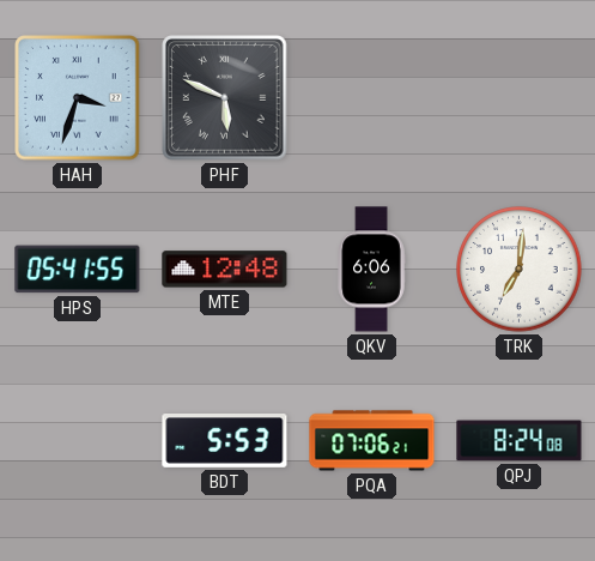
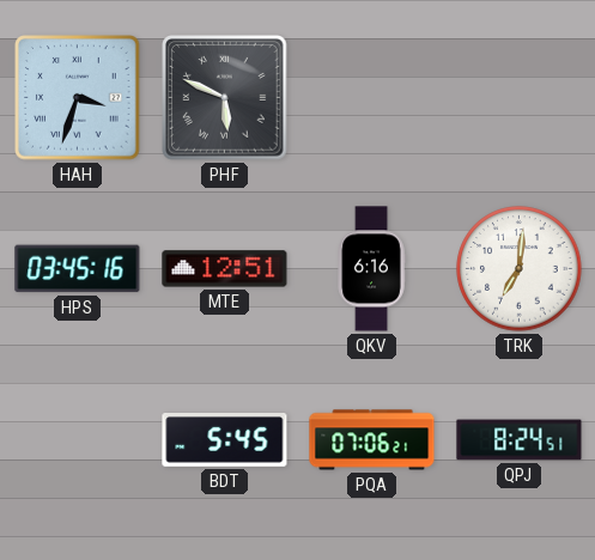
HPS: 05:41 -> 03:45 (78, 269)
MTE: 12:48 -> 12:51 (225, 269)
QKV: 6:06 -> 6:16 (371, 269)
BDT: 5:53 -> 5:45 (225, 440)
QPJ: 8:24:08 -> 8:24:51 (520, 440)
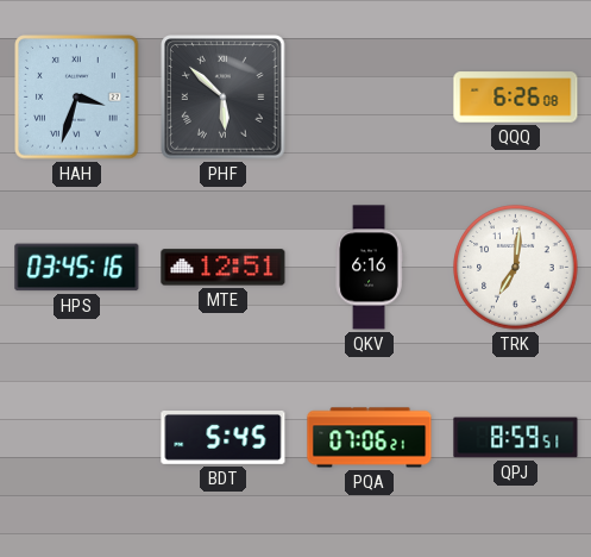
PHF: 5:49 -> 5:52 (224, 98)
QQQ: none -> 6:26 (516, 98)
QPJ: 8:24 -> 8:59 (516, 438)
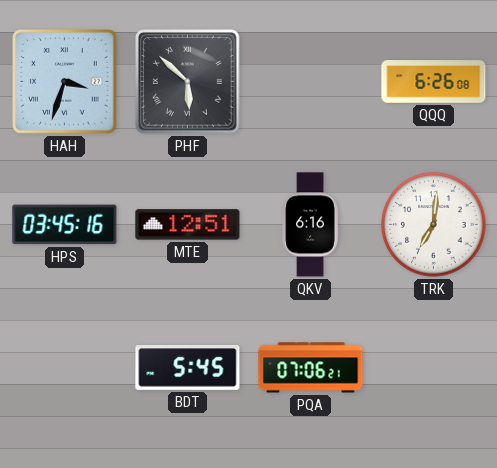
QPJ: 8:59 -> none (516, 438)
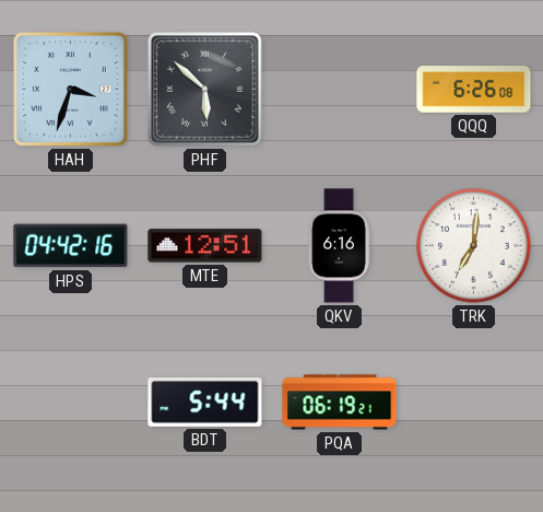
HPS: 03:45 -> 04:42 (71, 246)
BDT: 5:45 -> 5:44 (205, 403)
PQA: 07:06 -> 06:19 (340, 403)
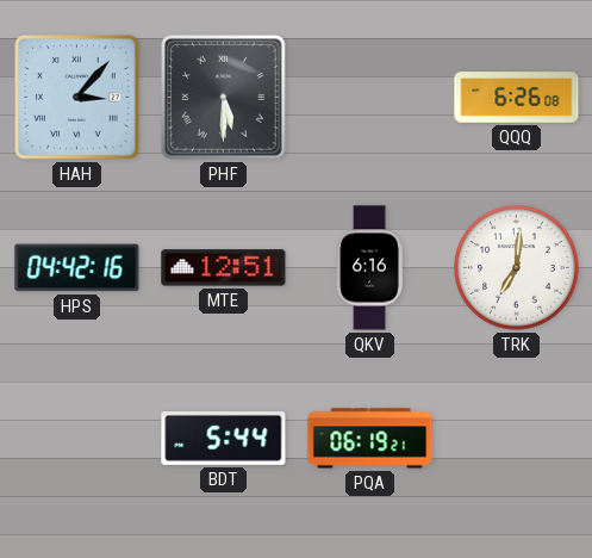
HAH: 3:33 -> 3:07 (77, 98)
PHF: 5:52 -> 5:30 (224, 98)
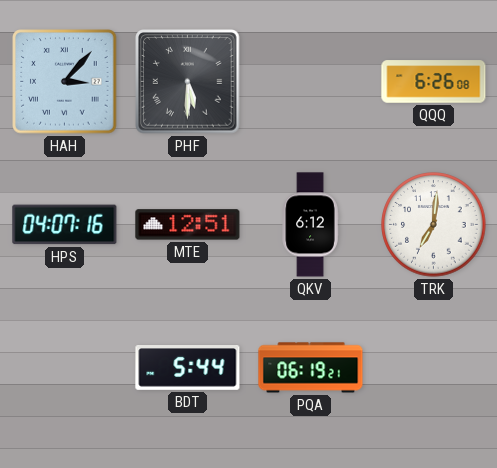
HPS: 04:42 -> 04:07 (65, 225)
QKV: 6:16 -> 6:12 (310, 225)
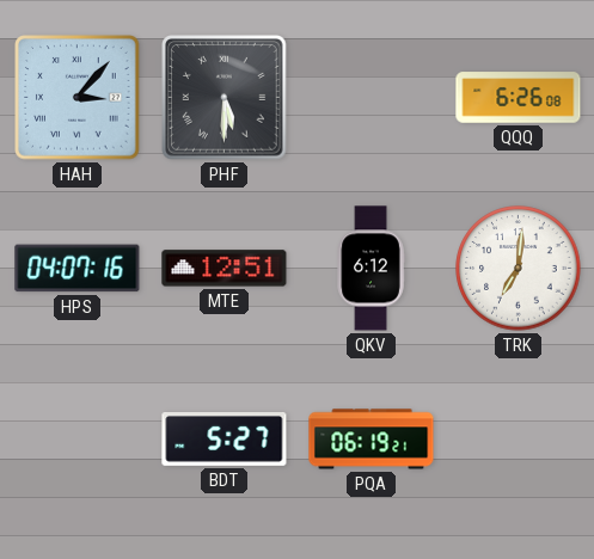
BDT: 5:44 -> 5:27 (225, 440)
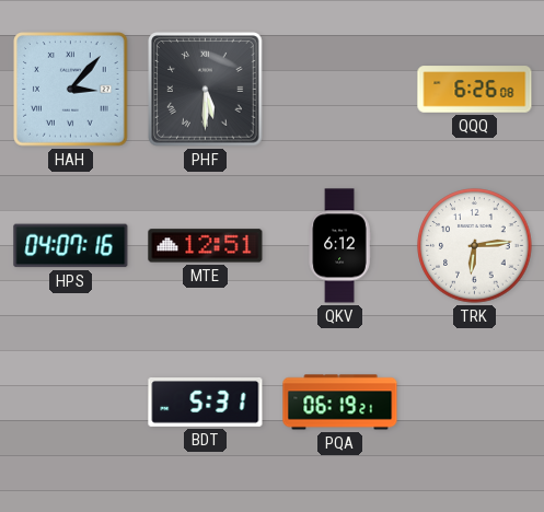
TRK: 7:01 -> 6:14 (475, 246)
BDT: 5:27 -> 5:31 (206, 403)
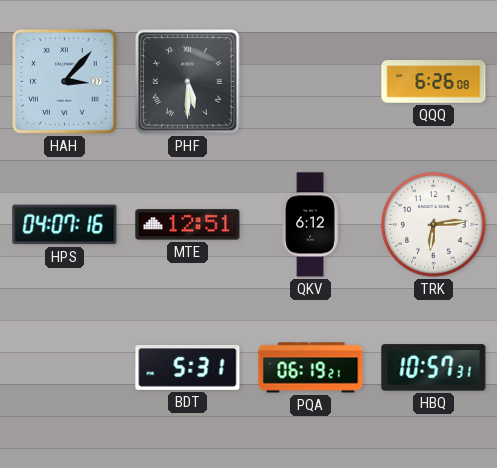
HBQ: none -> 10:57 (434, 368)
